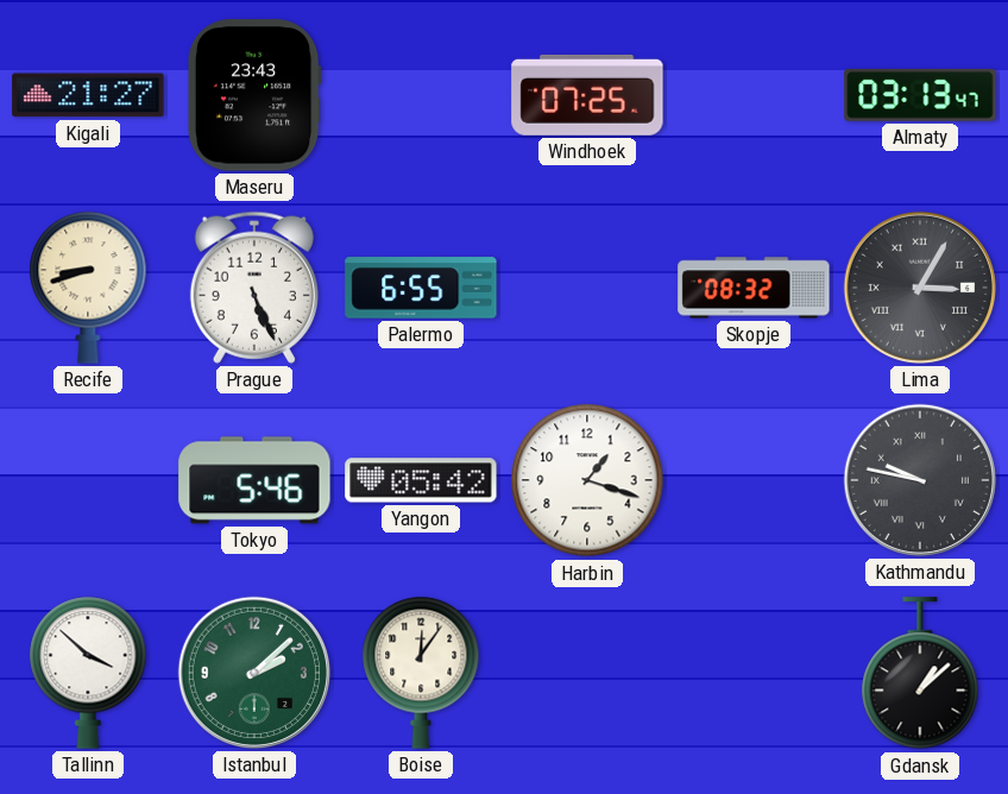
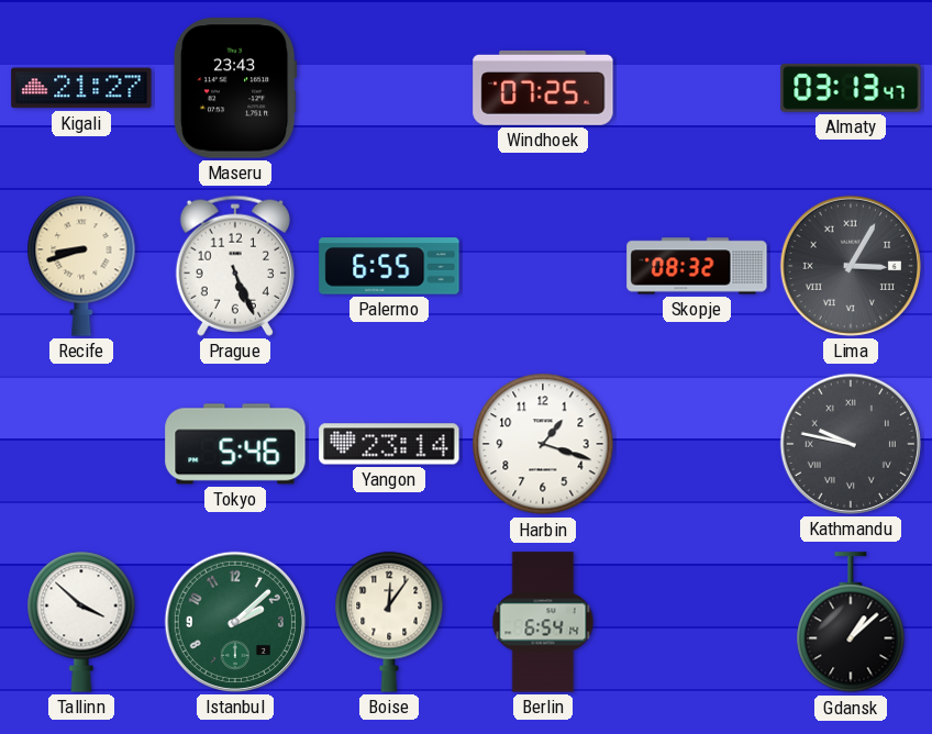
Yangon: 05:42 -> 23:14 (389, 444)
Berlin: none -> 6:54 (543, 622)
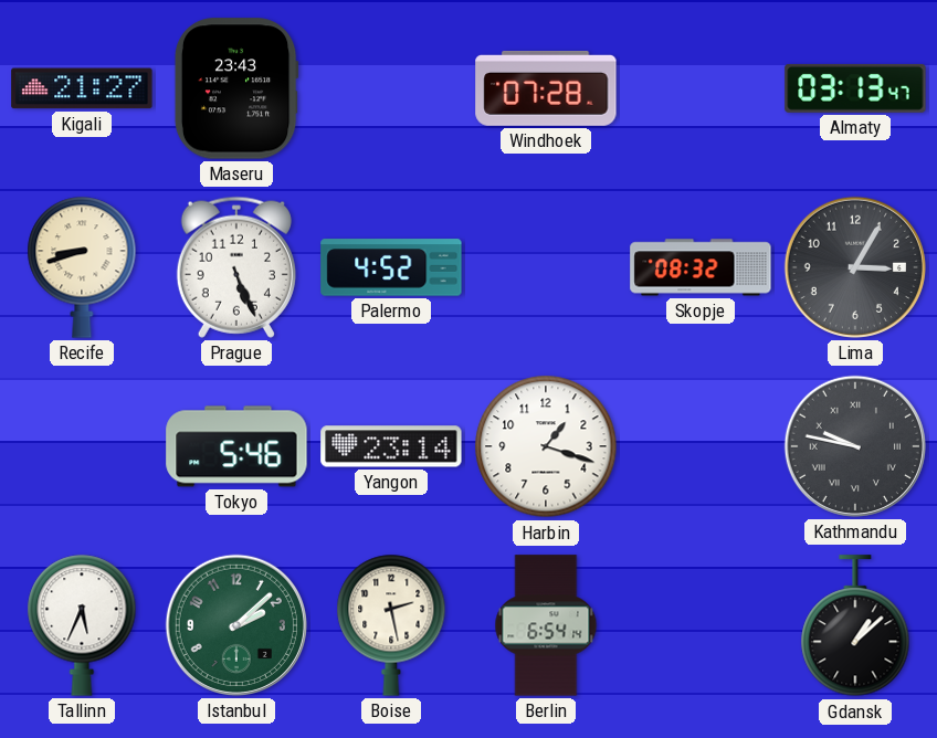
Windhoek: 07:25 -> 07:28 (546, 88)
Palermo: 6:55 -> 4:52 (391, 267)
Lima numerals: Roman -> Arabic (855, 267)
Tallinn: 3:52 -> 5:34 (82, 625)
Boise: 12:06 -> 2:28 (391, 625)
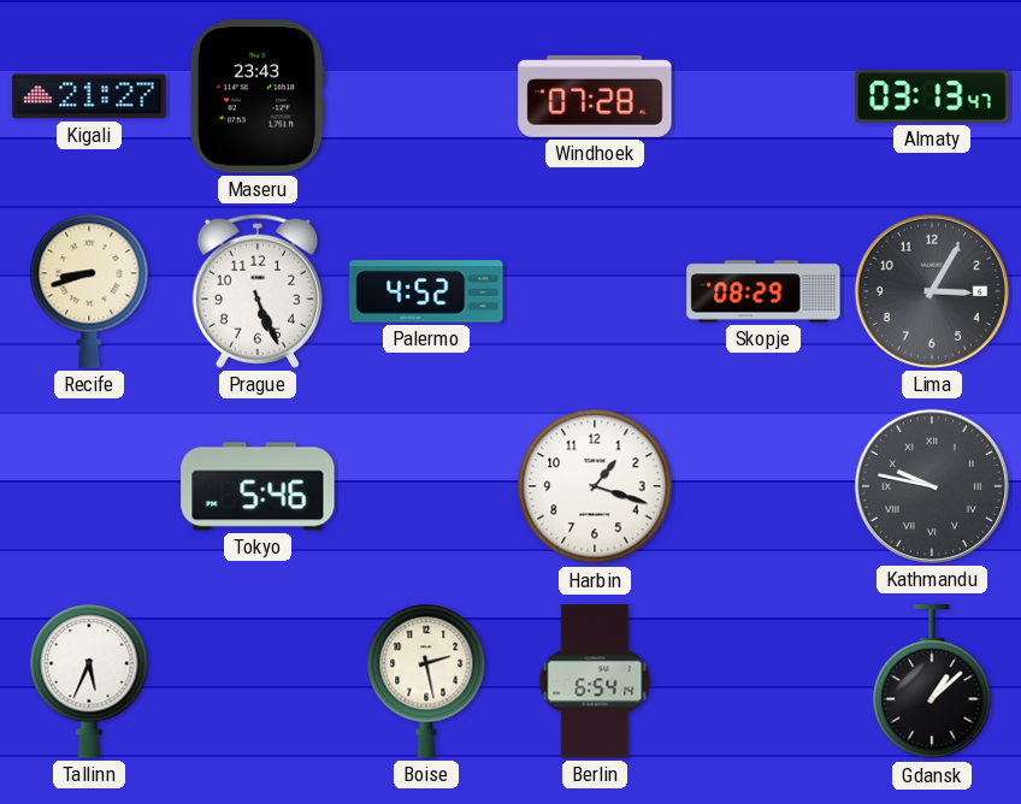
Skopje: 08:32 -> 08:29 (763, 291)
Yangon: 23:14 -> none (391, 446)
Istanbul: 2:08 -> none (236, 625)
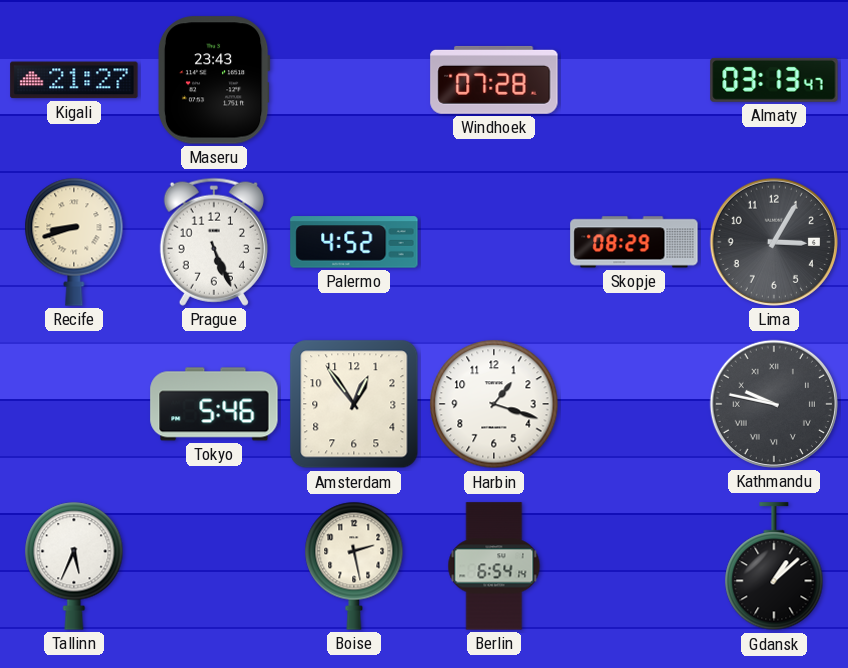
Amsterdam: none -> 12:54 (354, 404)
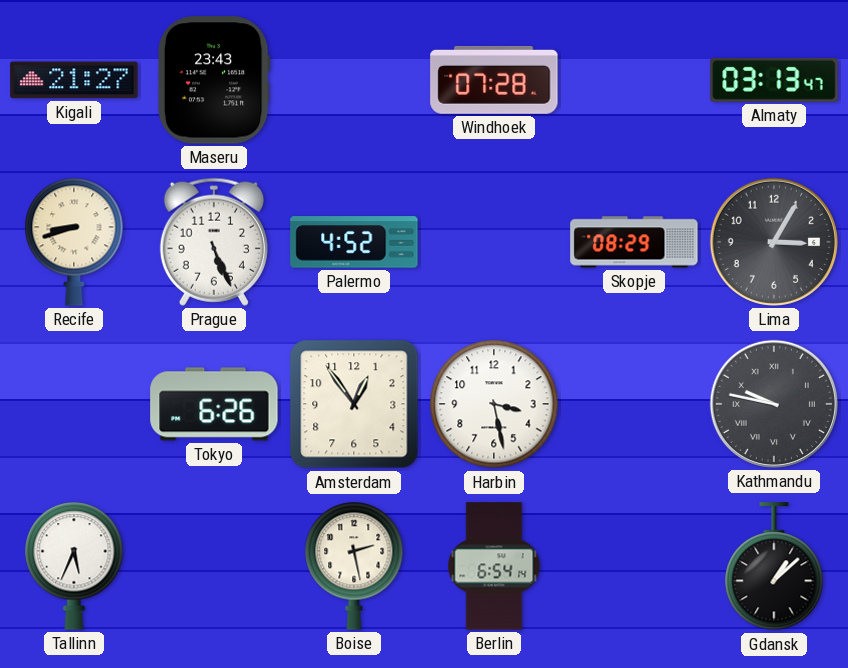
Tokyo: 5:46 -> 6:26 (214, 404)
Harbin: 1:18 -> 3:28 (494, 404)
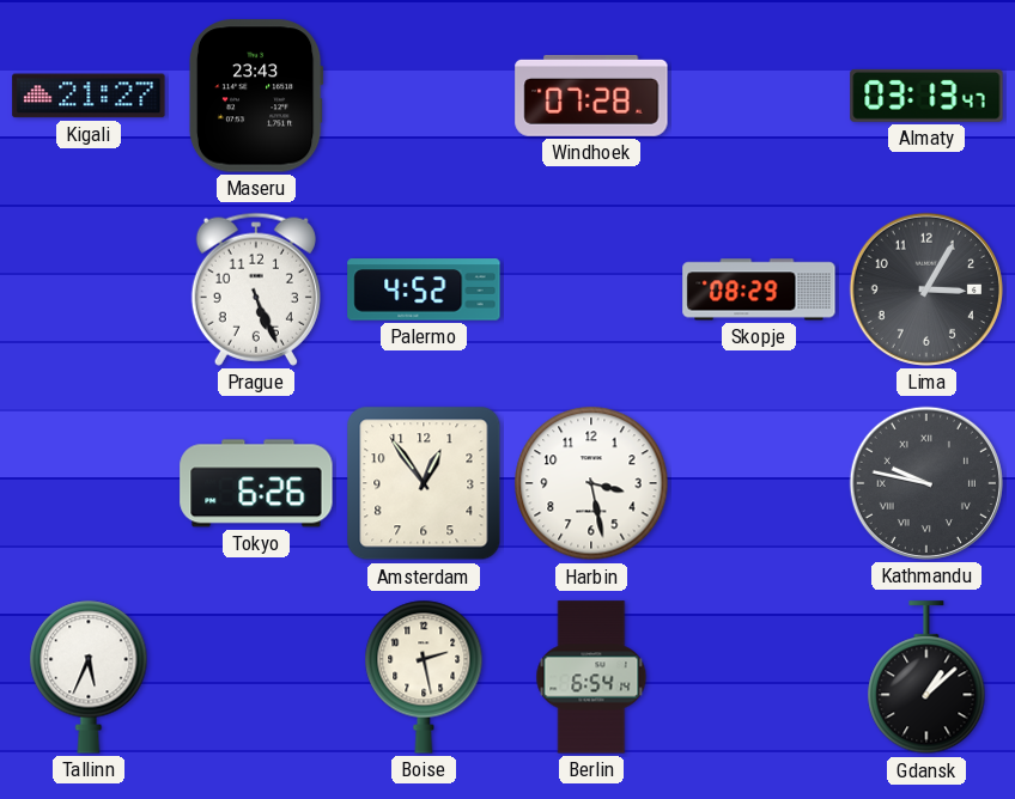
Recife: 8:42 -> none (74, 242)
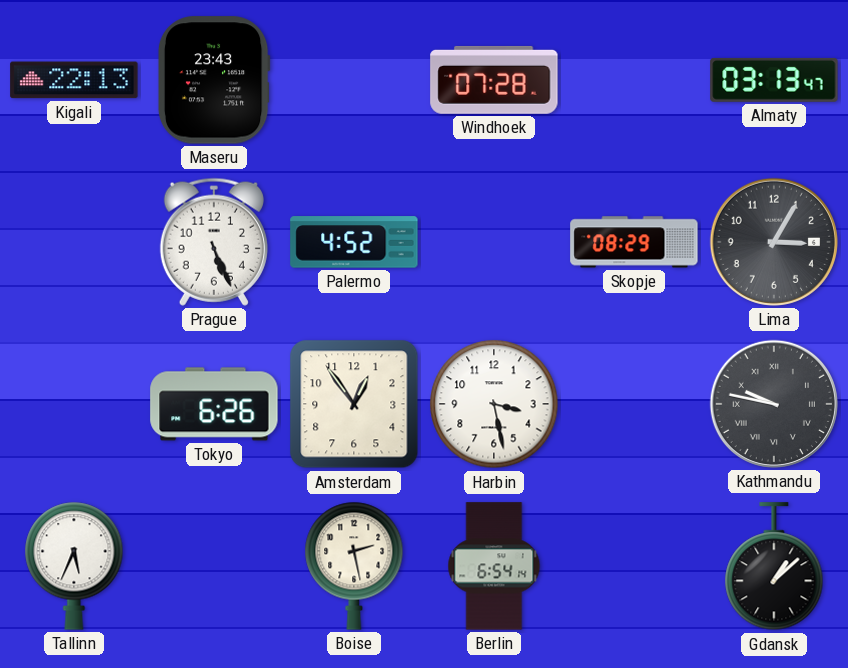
Kigali: 21:27 -> 22:13 (74, 80)
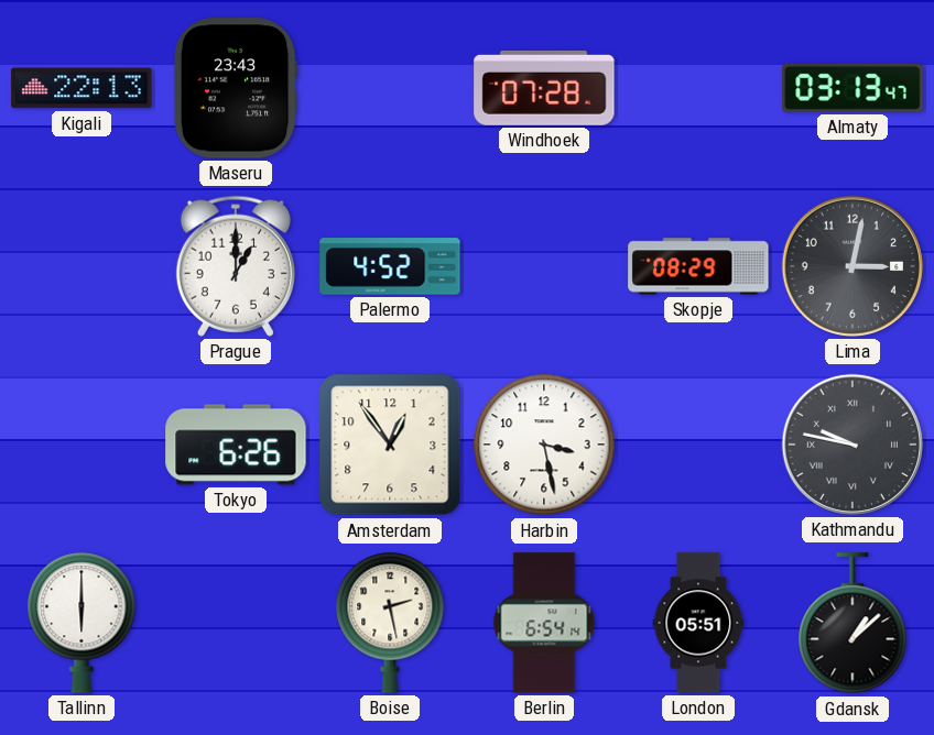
Prague: 5:26 -> 1:00 (236, 266)
Lima: 3:05 -> 3:02 (852, 266)
Tallinn: 5:34 -> 6:00 (82, 623)
London: none -> 05:51 (698, 623)
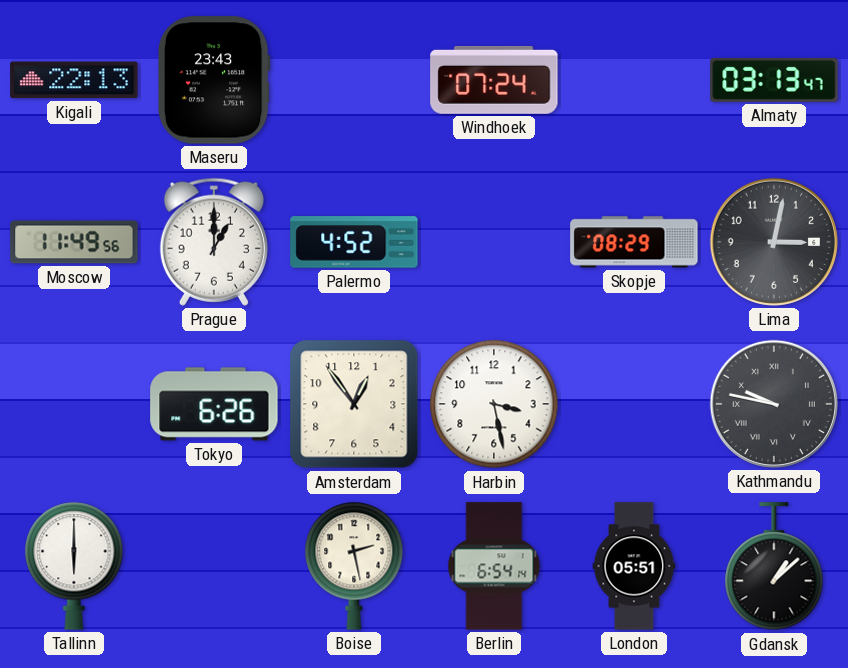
Windhoek: 07:28 -> 07:24 (494, 80)
Moscow: none -> 11:49 (74, 242)
